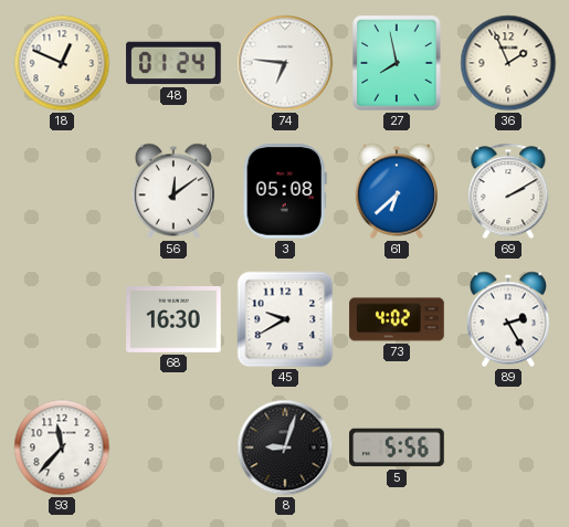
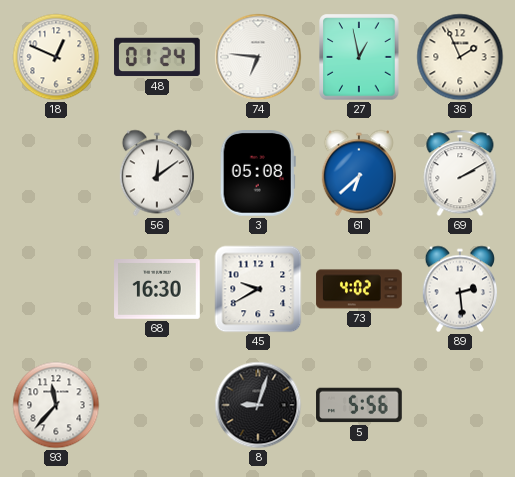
27: 7:58 -> 12:58 (359, 57)
89: 2:25 -> 2:29 (460, 289)
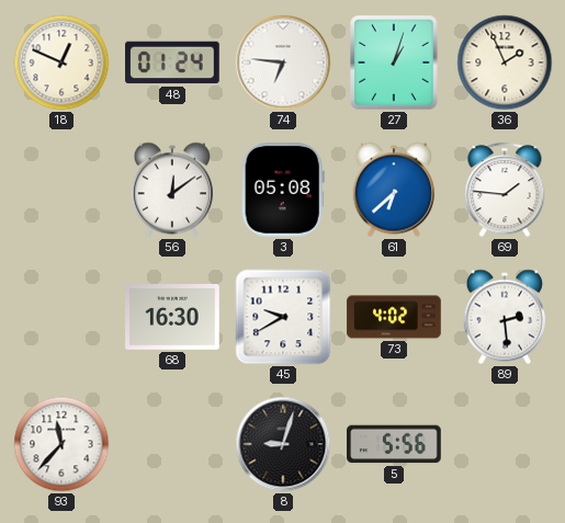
27: 12:58 -> 1:03 (394, 62)
69: 2:10 -> 1:46 (505, 190)
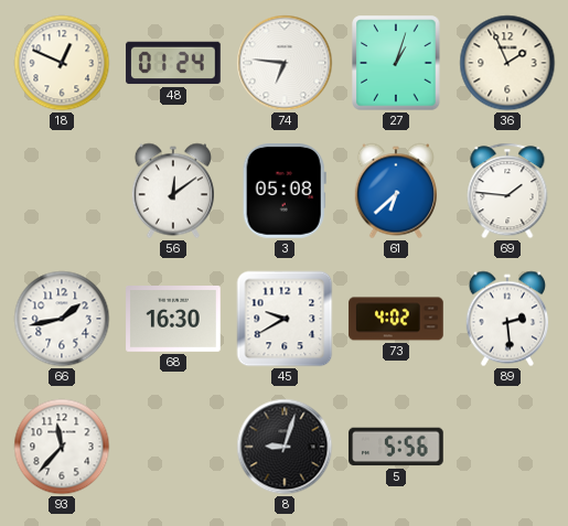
66: none -> 1:43 (62, 319)
